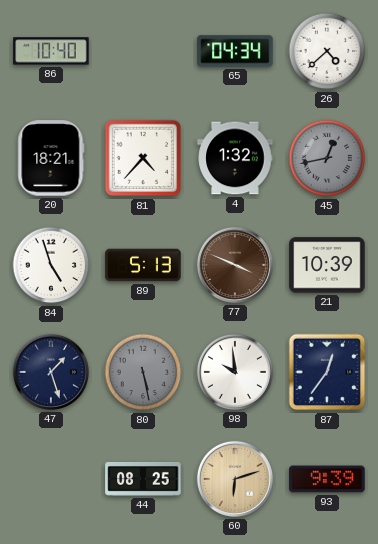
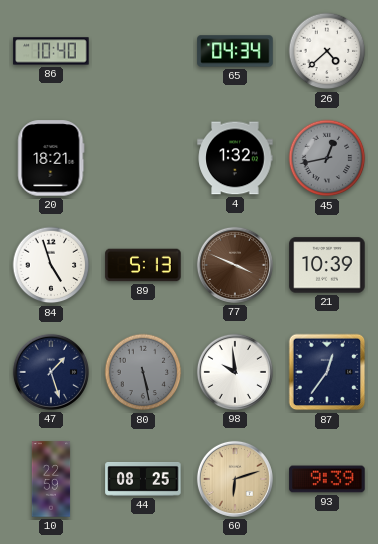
81: 4:37 -> none (143, 158)
10: none -> 22:59 (51, 479)
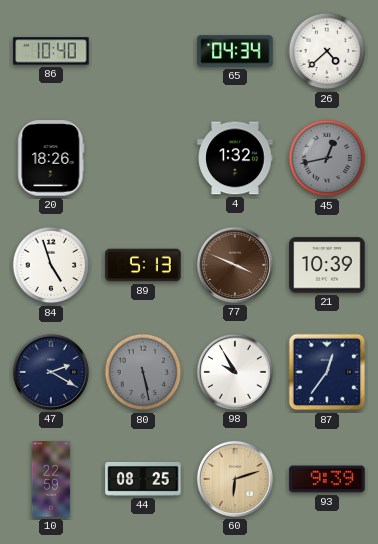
20: 18:21 -> 18:26 (51, 158)
47: 1:27 -> 2:20 (51, 372)
98: 9:59 -> 9:55 (235, 372)
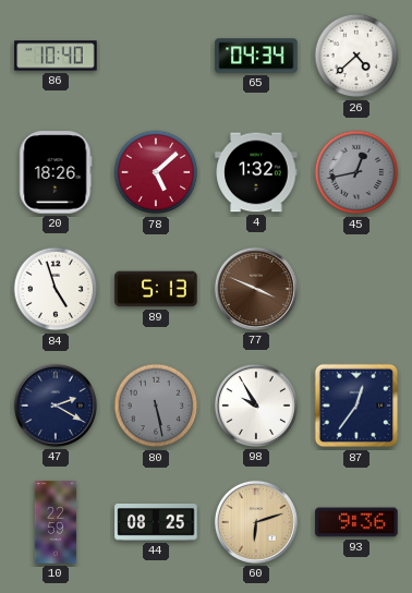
78: none -> 5:08 (156, 172)
21: 10:39 -> none (327, 265)
93: 9:39 -> 9:36 (356, 522)
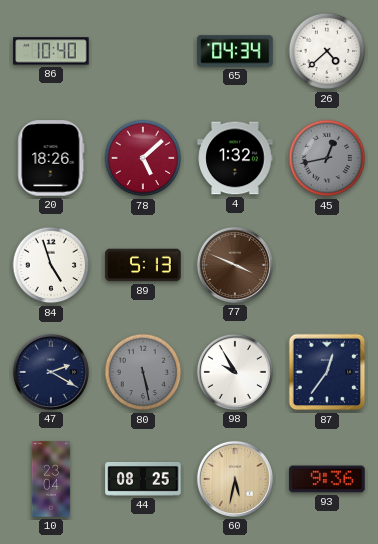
10: 22:59 -> 23:04 (51, 479)
60: 6:12 -> 5:32 (235, 479)
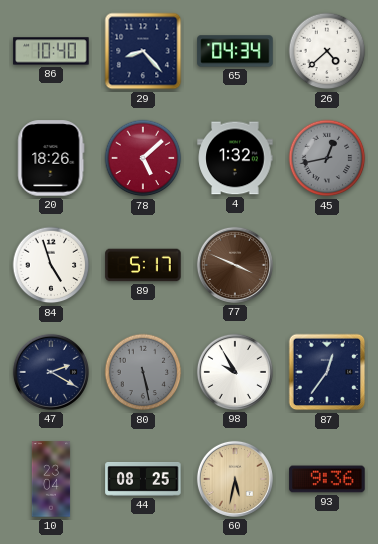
29: none -> 8:23 (143, 51)
89: 5:13 -> 5:17 (143, 265)
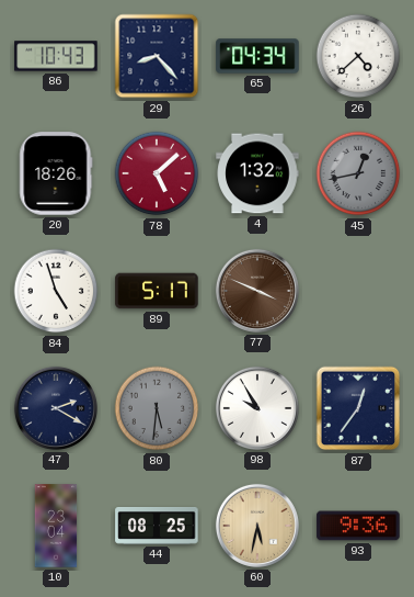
86: 10:40 -> 10:43 (56, 56)
80: 5:28 -> 5:31 (157, 408)
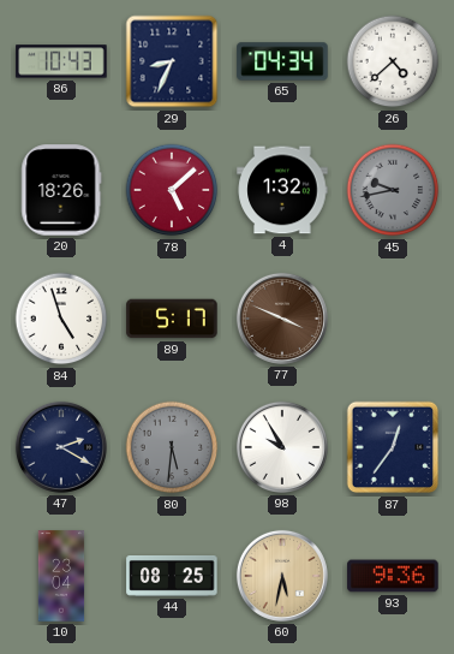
29: 8:23 -> 8:34 (172, 61)
45: 12:43 -> 9:43 (393, 190)
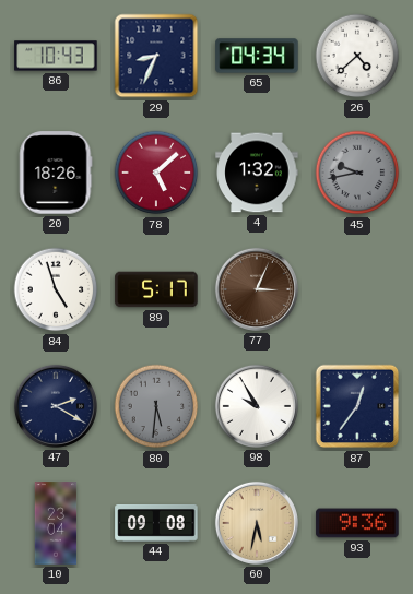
77: 3:49 -> 3:04 (257, 289)
44: 08:25 -> 09:08 (156, 524)
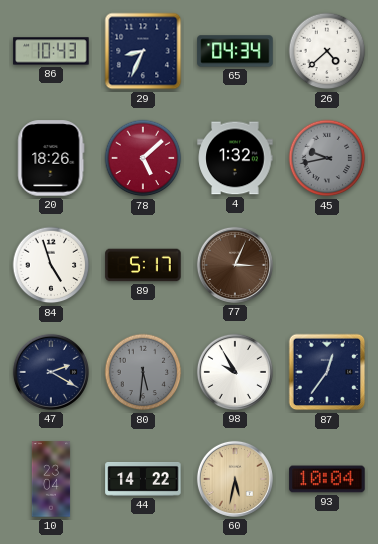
44: 09:08 -> 14:22 (143, 480)
93: 9:36 -> 10:04 (327, 479)
